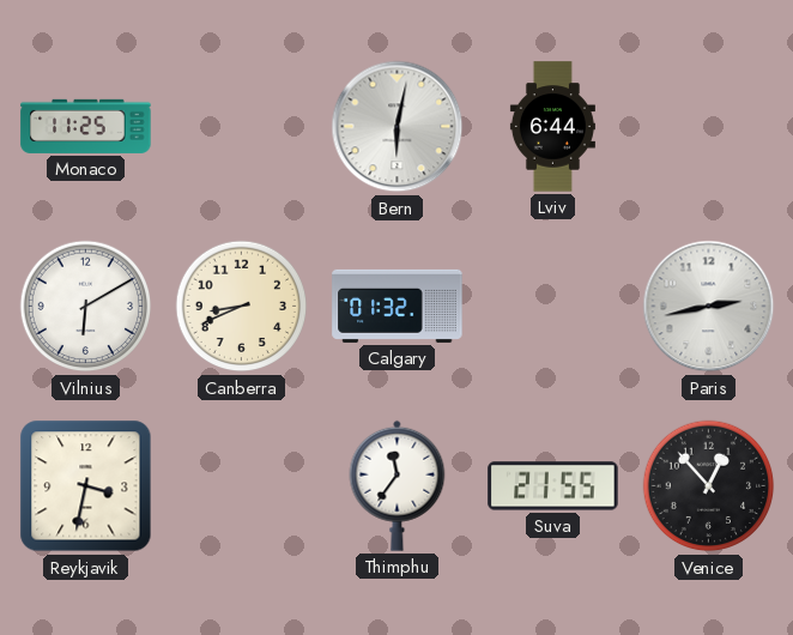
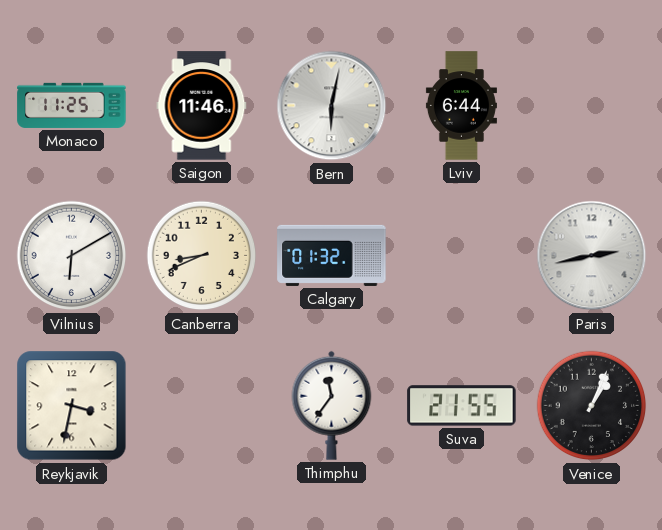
Saigon: none -> 11:46 (202, 106)
Venice: 12:53 -> 1:04 (592, 406)
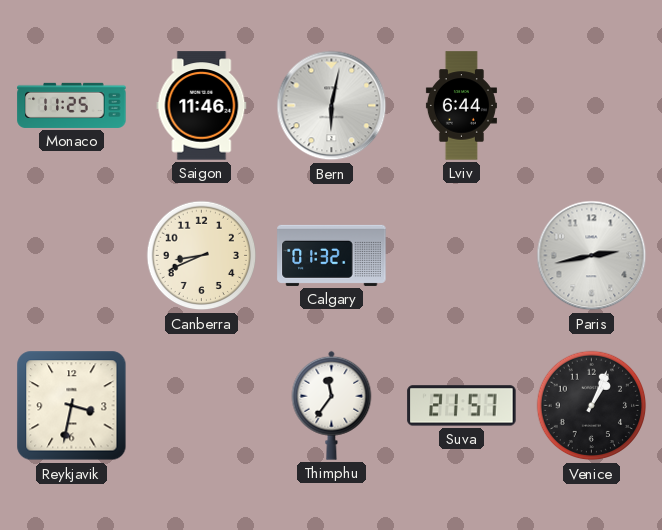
Vilnius: 6:10 -> none (72, 256)
Suva: 21:55 -> 21:57 (462, 406)
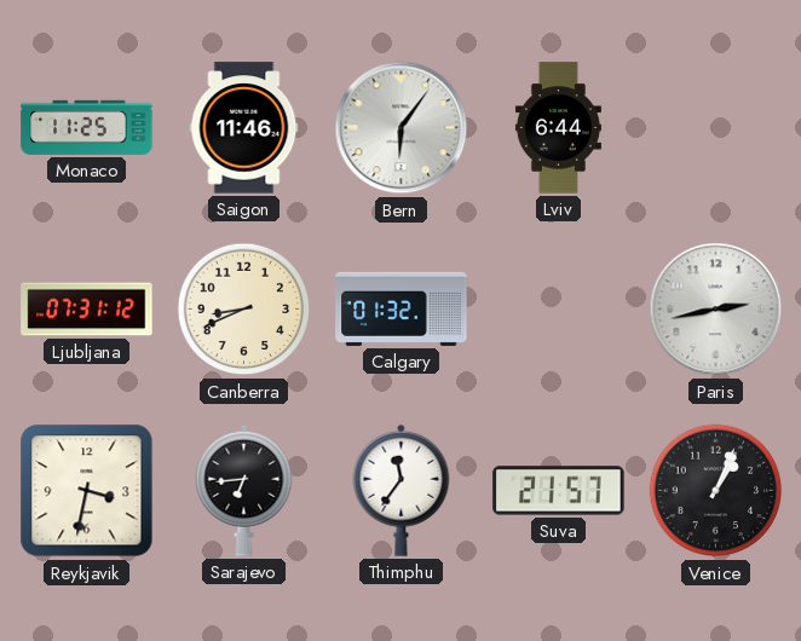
Bern: 6:02 -> 6:06 (402, 128)
Ljubljana: none -> 07:31 (87, 310)
Sarajevo: none -> 6:44 (244, 490)
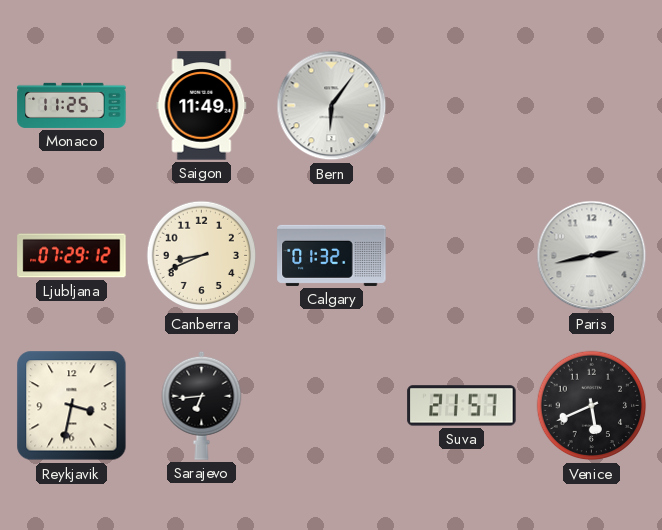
Saigon: 11:46 -> 11:49 (202, 106)
Lviv: 6:44 -> none (558, 128)
Ljubljana: 07:31 -> 07:29 (72, 256)
Thimphu: 11:36 -> none (402, 490)
Venice: 1:04 -> 5:41 (592, 406)
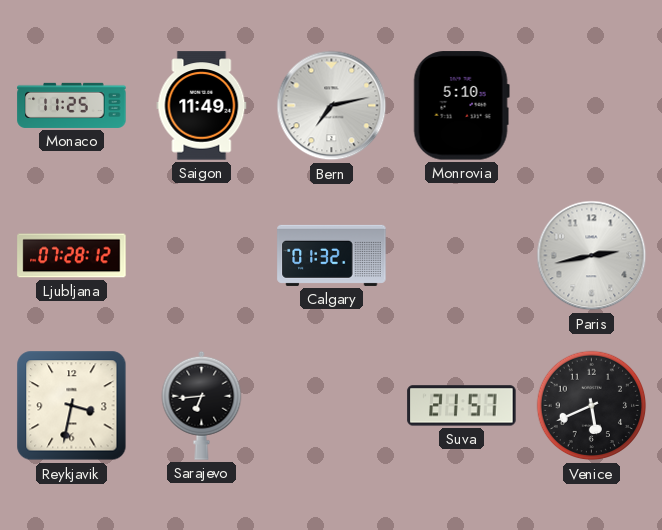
Bern: 6:06 -> 7:13 (332, 106)
Monrovia: none -> 5:10 (461, 106)
Ljubljana: 07:29 -> 07:28 (72, 256)
Canberra: 8:41 -> none (202, 256)
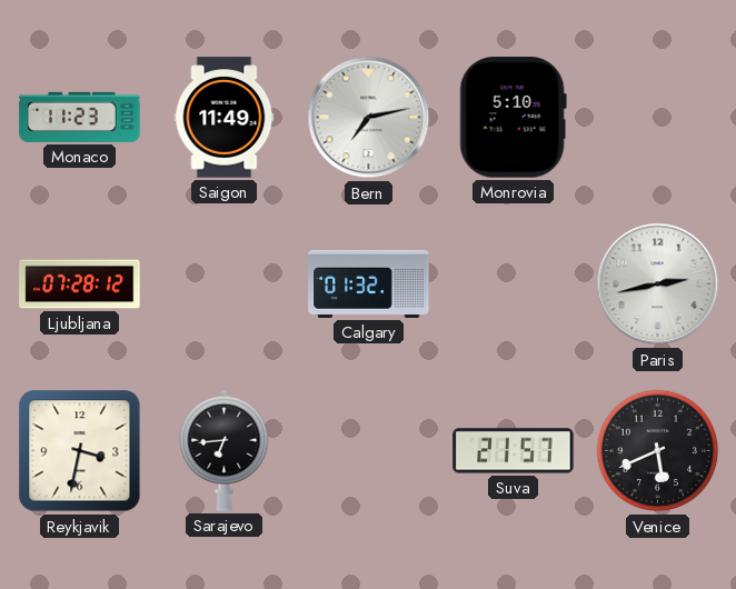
Monaco: 11:25 -> 11:23 (80, 117)
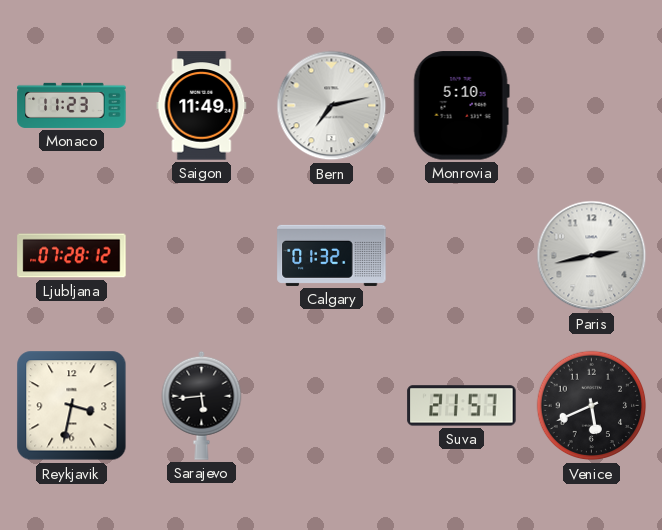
Sarajevo: 6:44 -> 5:44 (202, 405)
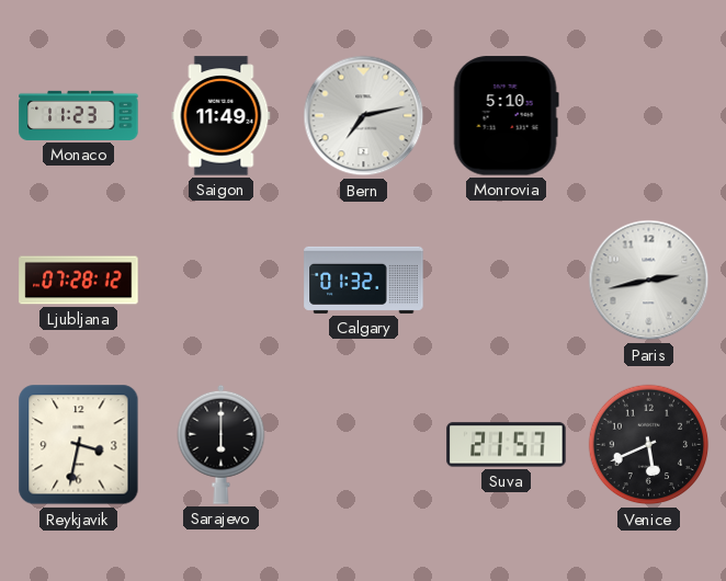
Sarajevo: 5:44 -> 6:00 (222, 444)
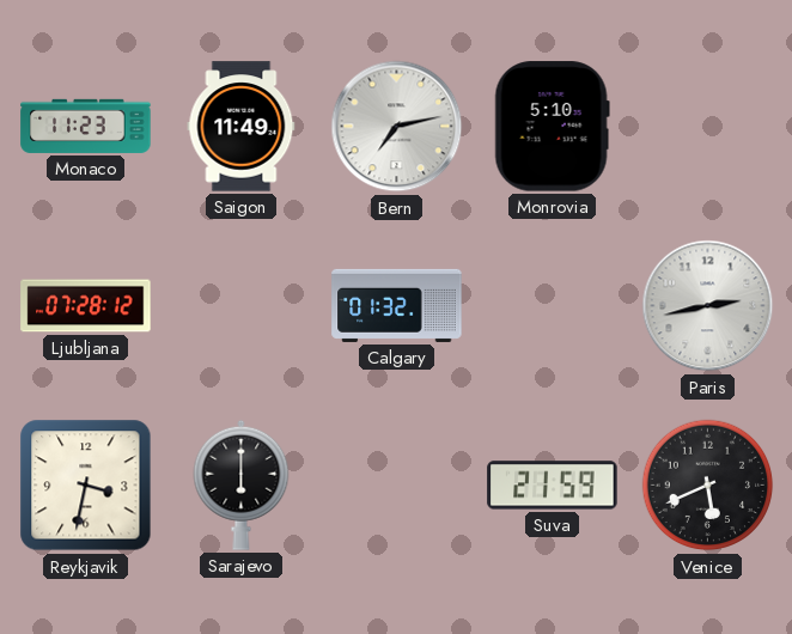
Suva: 21:57 -> 21:59 (553, 486)
